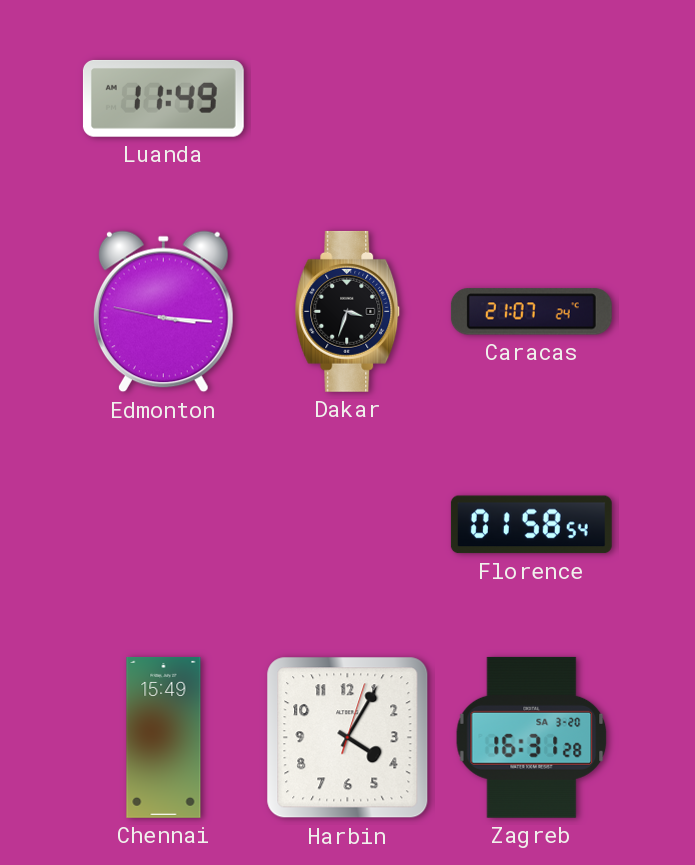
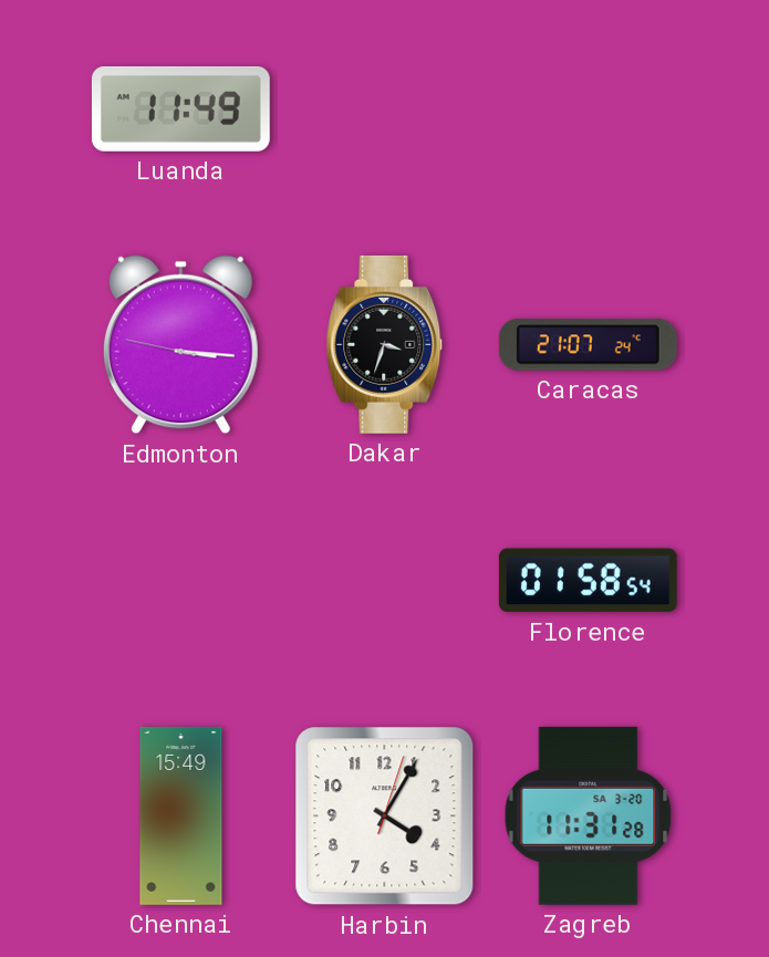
Zagreb: 16:31 -> 11:31 (589, 815)
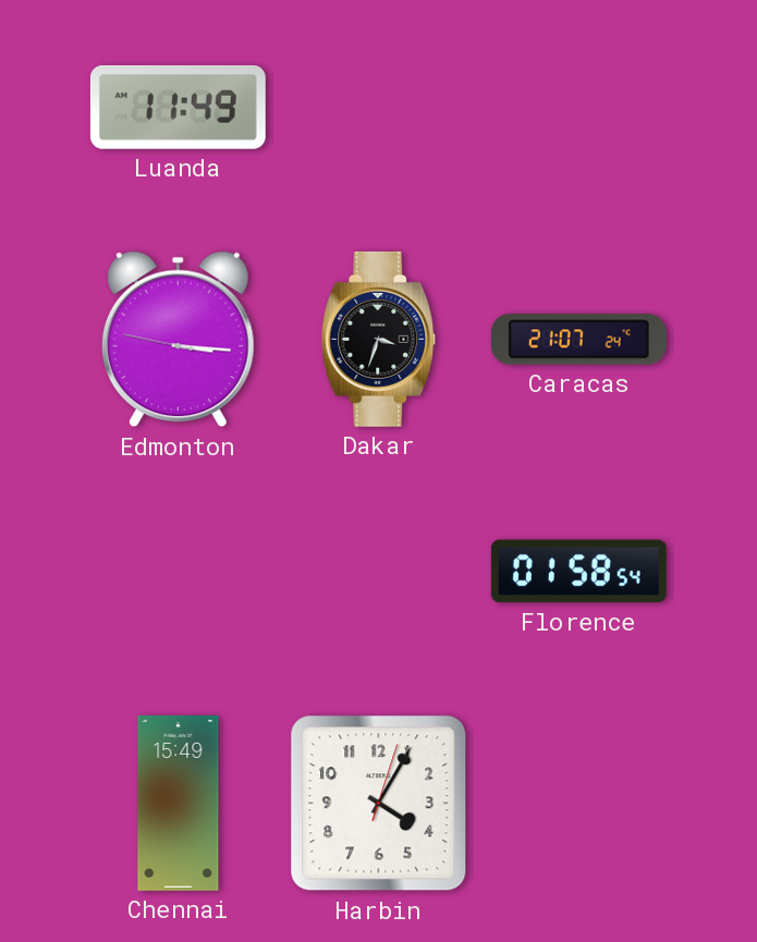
Zagreb: 11:31 -> none (589, 815)
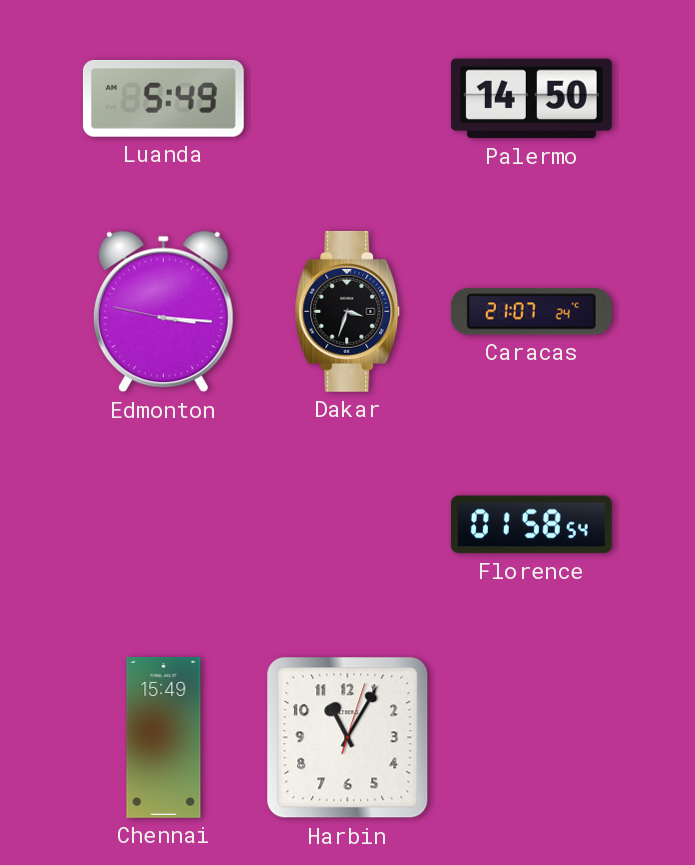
Luanda: 11:49 -> 5:49 (163, 98)
Palermo: none -> 14:50 (531, 99)
Harbin: 4:05 -> 11:05 (348, 738)
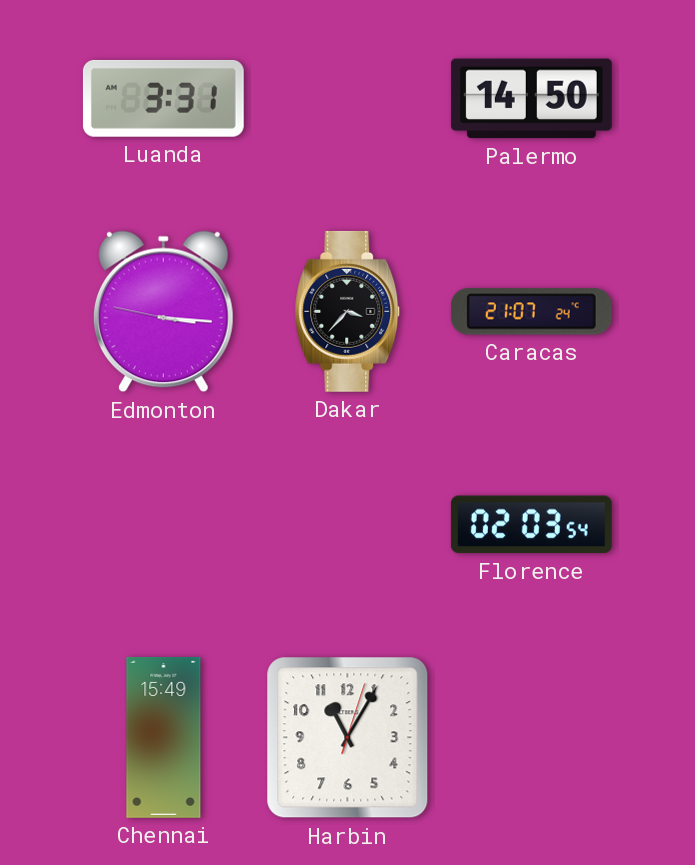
Luanda: 5:49 -> 3:31 (163, 98)
Dakar: 3:33 -> 3:37 (348, 311)
Florence: 01:58 -> 02:03 (531, 525)
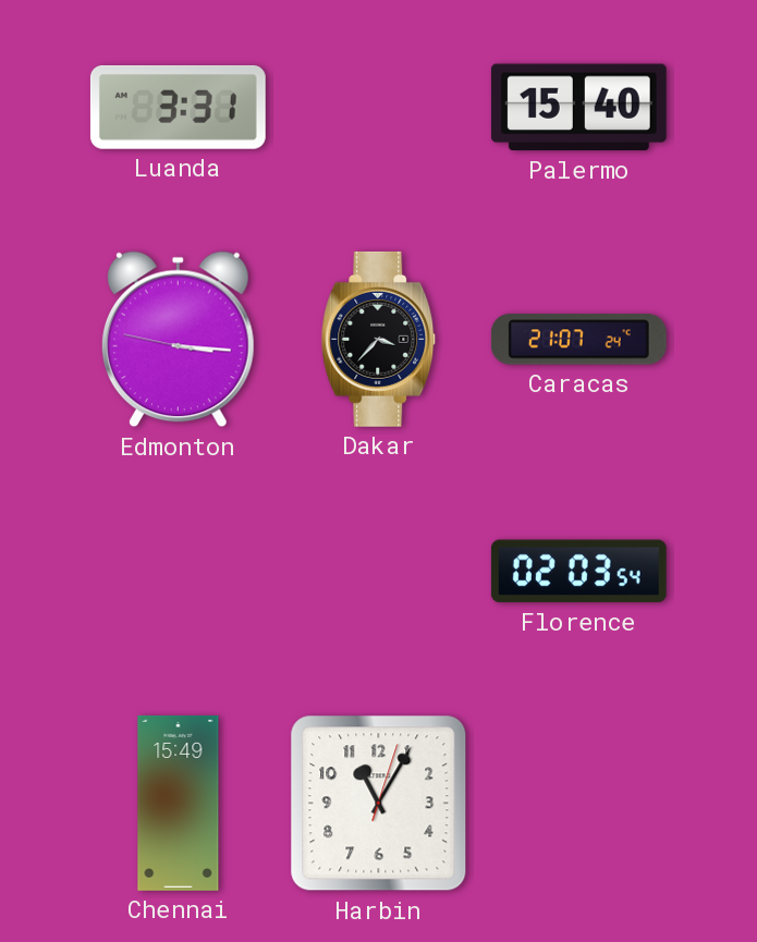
Palermo: 14:50 -> 15:40 (578, 108)
